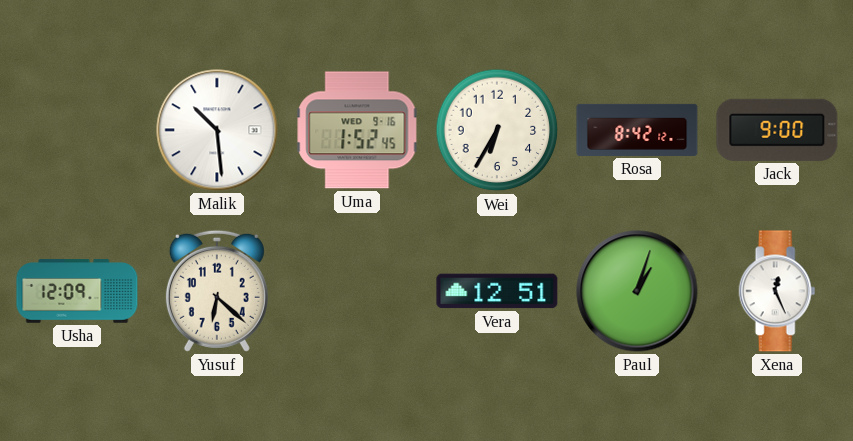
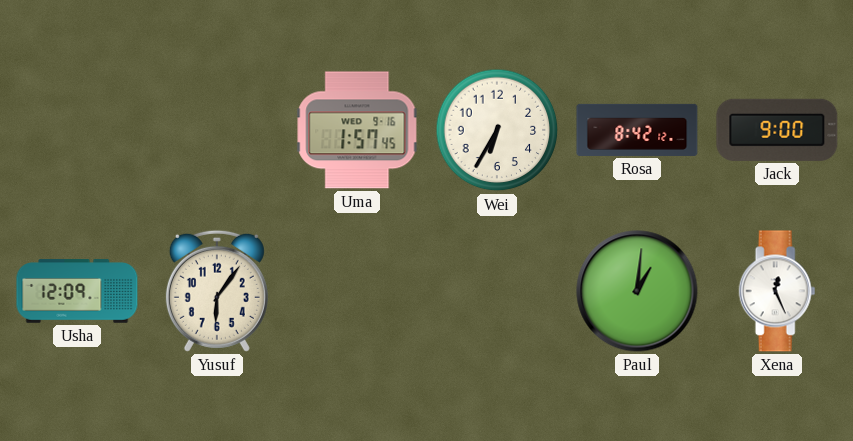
Malik: 10:29 -> none (217, 130)
Uma: 1:52 -> 1:57 (357, 130)
Yusuf: 6:22 -> 6:06 (217, 291)
Vera: 12:51 -> none (497, 291)
Paul: 1:03 -> 1:01 (637, 291)
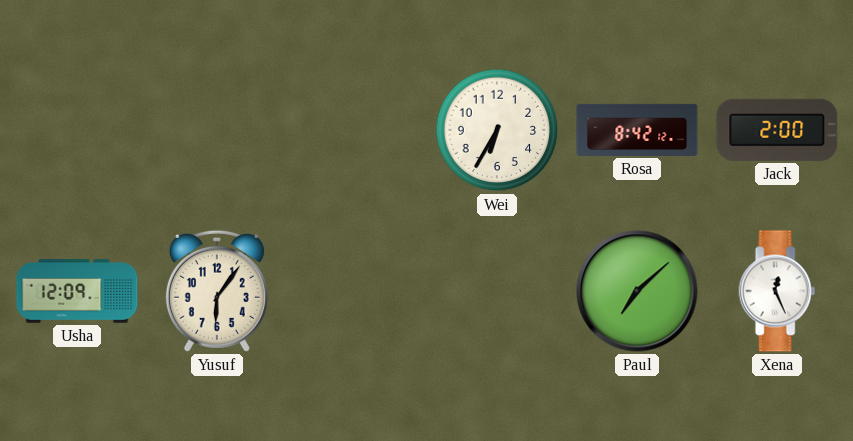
Uma: 1:57 -> none (357, 130)
Jack: 9:00 -> 2:00 (777, 130)
Paul: 1:01 -> 7:08 (637, 291)
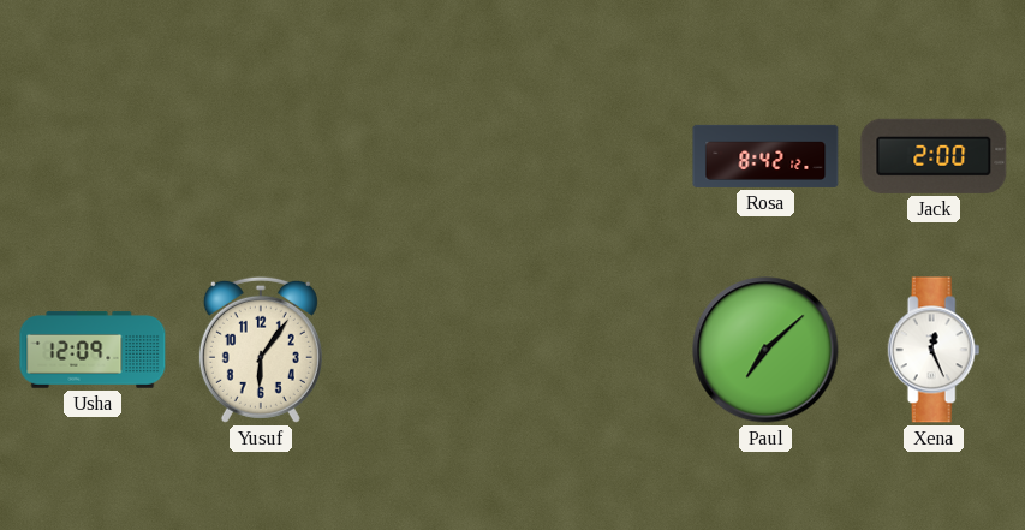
Wei: 6:35 -> none (497, 130)
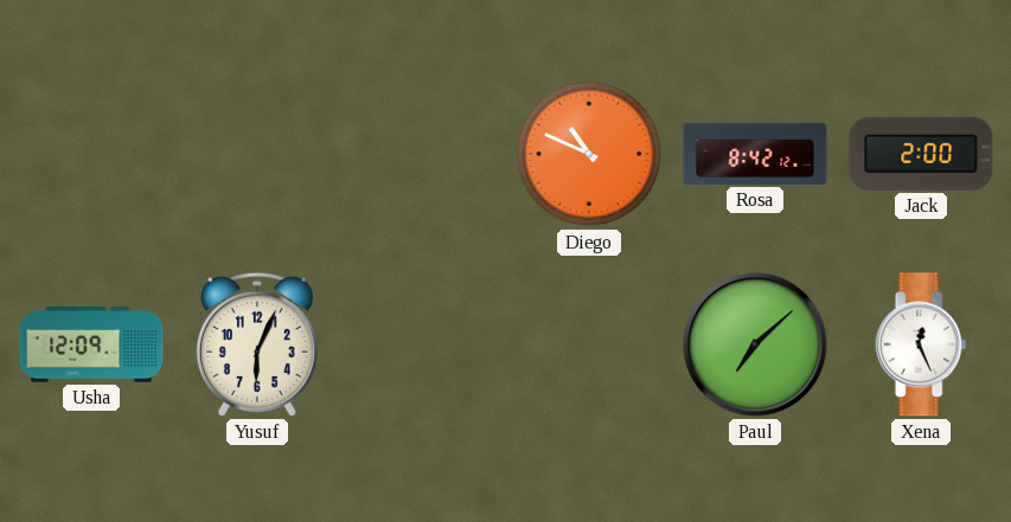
Diego: none -> 10:49 (589, 154)
Yusuf: 6:06 -> 6:04 (257, 344)
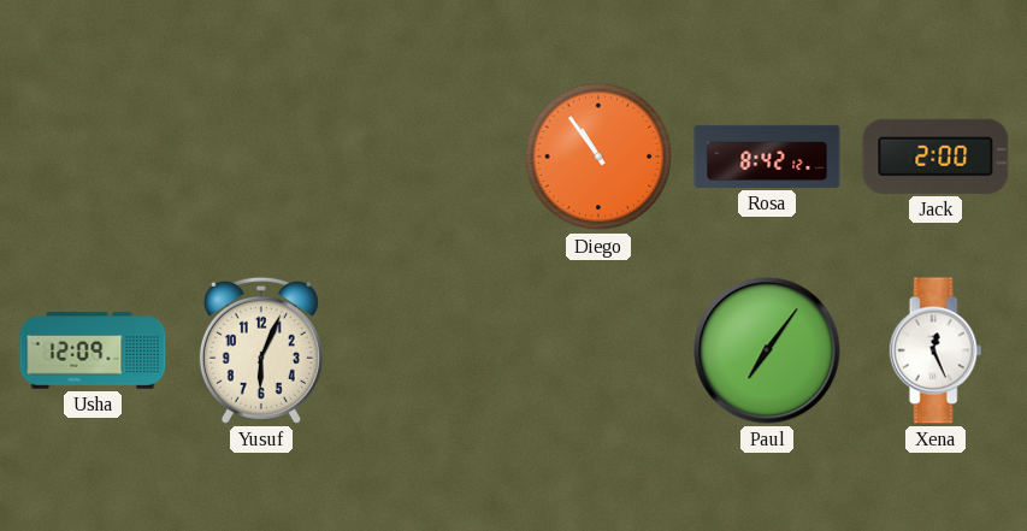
Diego: 10:49 -> 10:54 (598, 157)
Paul: 7:08 -> 7:06 (767, 350)
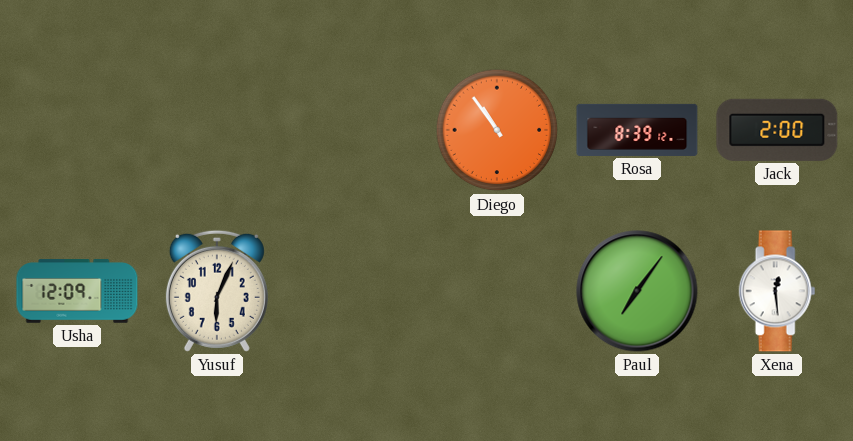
Rosa: 8:42 -> 8:39 (637, 130)
Xena: 12:26 -> 12:29 (777, 291)
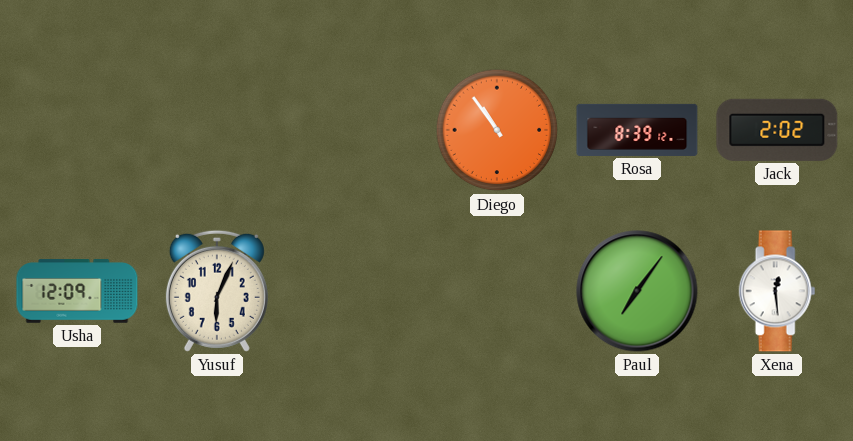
Jack: 2:00 -> 2:02 (777, 130)
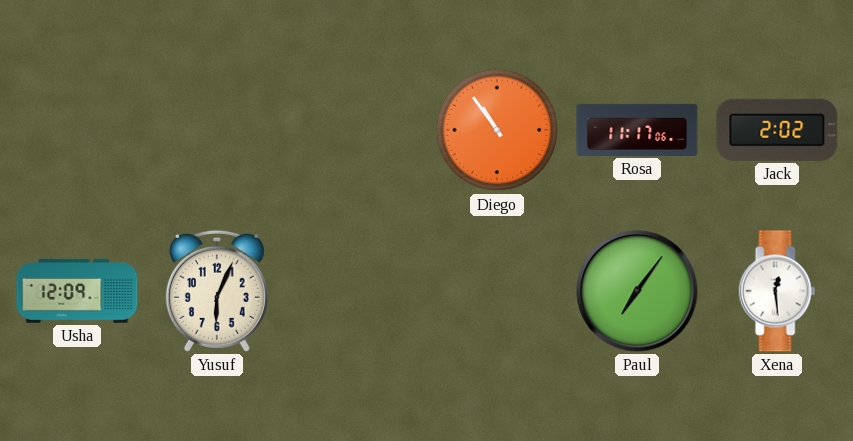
Rosa: 8:39 -> 11:17 (637, 130)
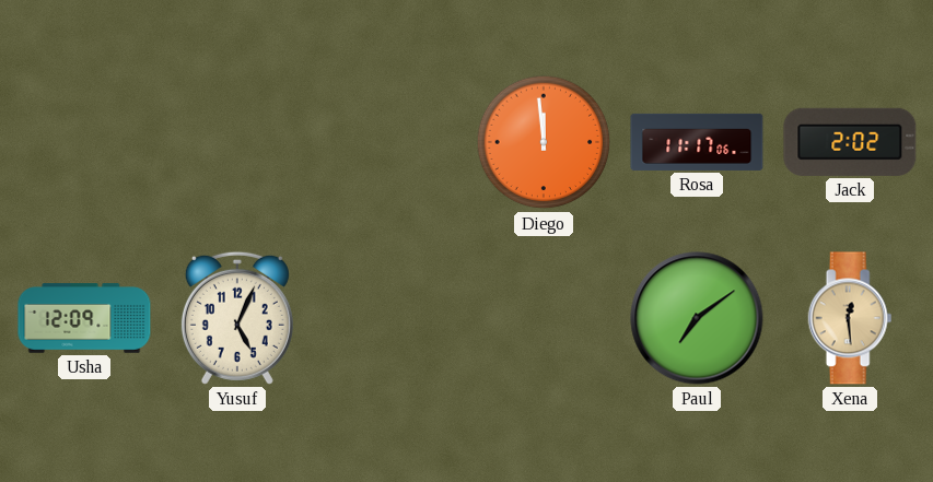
Diego: 10:54 -> 11:59 (544, 142)
Yusuf: 6:04 -> 5:04 (237, 318)
Paul: 7:06 -> 7:09 (697, 318)
Xena dial: white -> champagne (850, 318)
